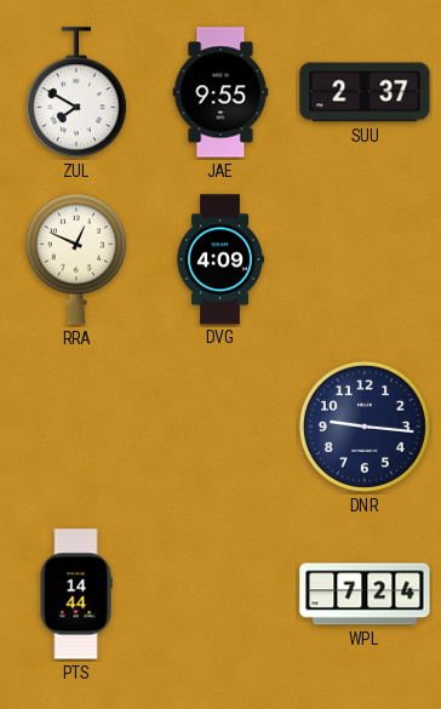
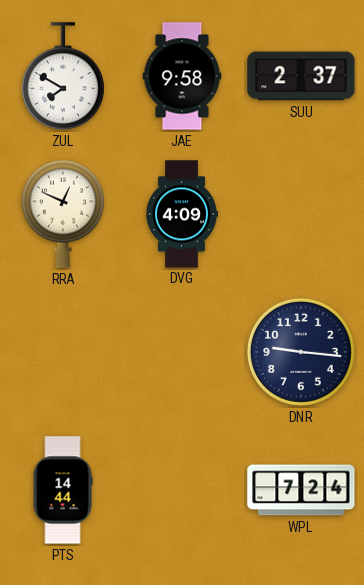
JAE: 9:55 -> 9:58 (182, 76)
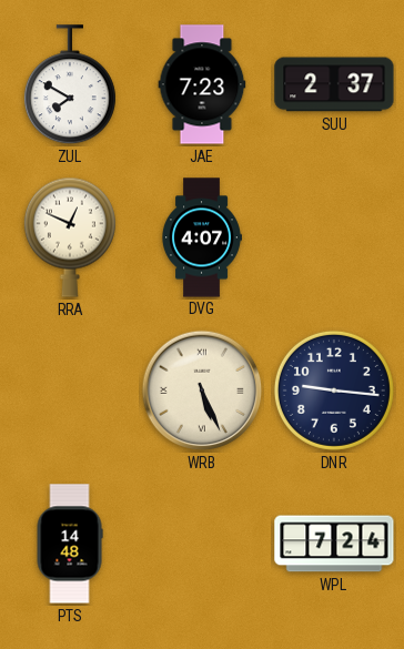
JAE: 9:58 -> 7:23 (202, 84)
DVG: 4:09 -> 4:07 (202, 237)
WRB: none -> 5:26 (202, 391)
PTS: 14:44 -> 14:48 (70, 544)
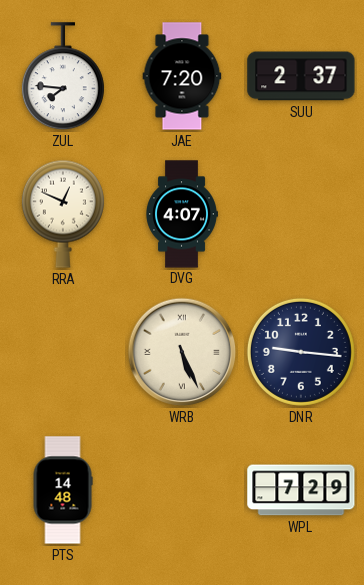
ZUL: 7:50 -> 7:46 (63, 77)
JAE: 7:23 -> 7:20 (182, 76)
WPL: 7:24 -> 7:29 (301, 490)
